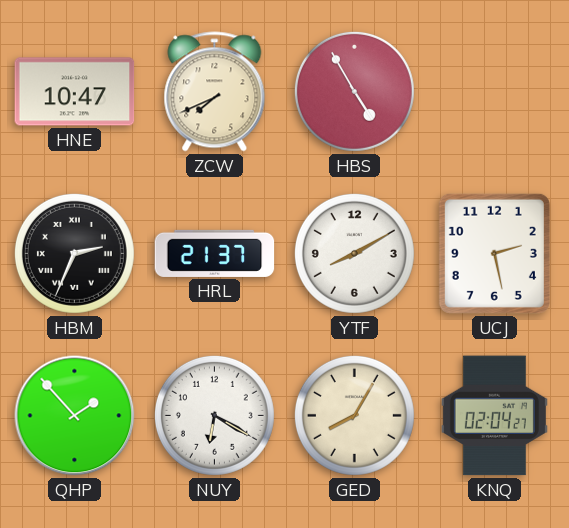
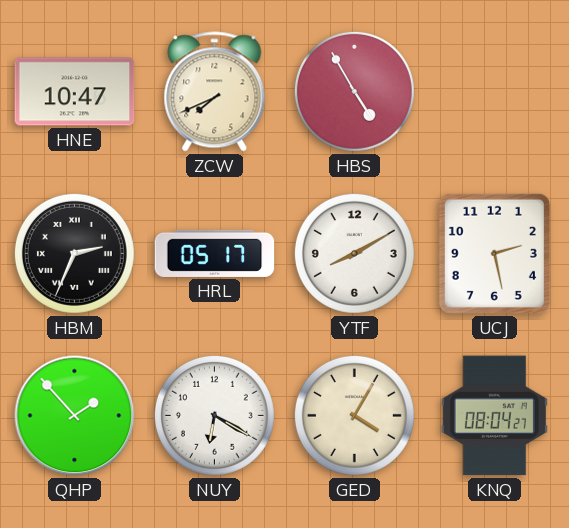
HRL: 21:37 -> 05:17 (215, 253)
GED: 8:05 -> 4:05 (354, 415)
KNQ: 02:04 -> 08:04 (494, 416)
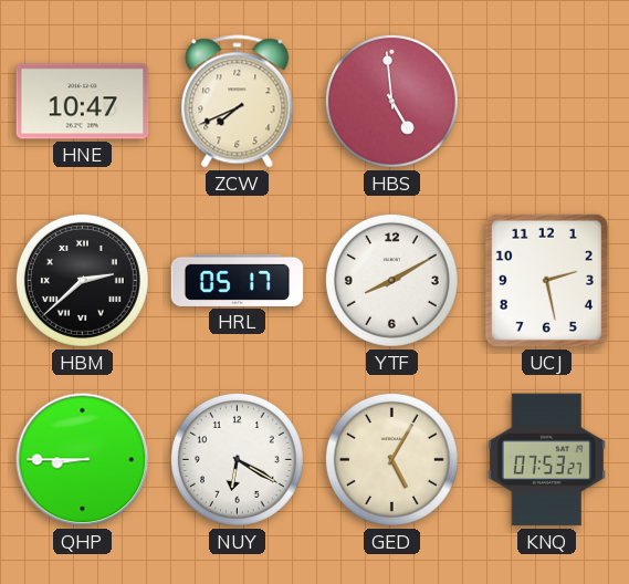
HBS: 4:55 -> 4:59 (391, 101)
HBM: 2:34 -> 2:38 (82, 280)
QHP: 1:53 -> 8:45 (83, 460)
GED: 4:05 -> 5:05 (391, 459)
KNQ: 08:04 -> 07:53 (546, 460)
